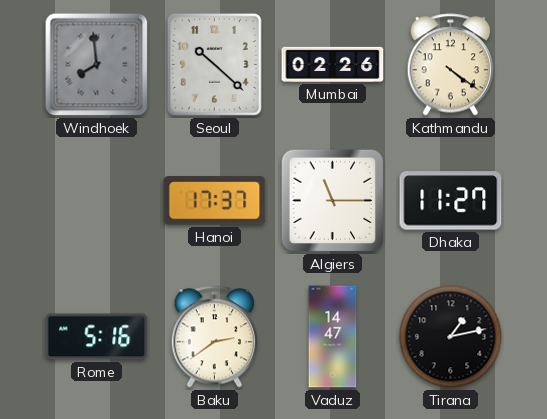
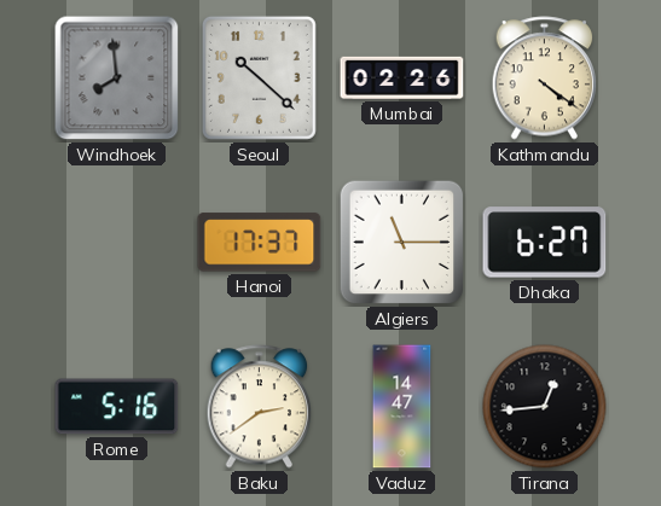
Dhaka: 11:27 -> 6:27 (545, 243)
Tirana: 1:13 -> 12:44 (545, 407)
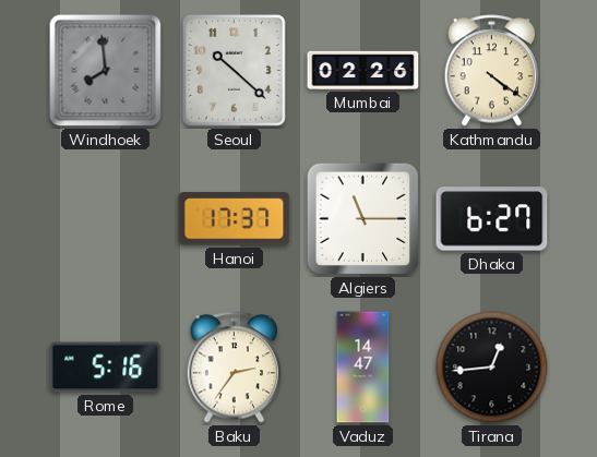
Baku: 2:39 -> 2:36 (235, 368)
